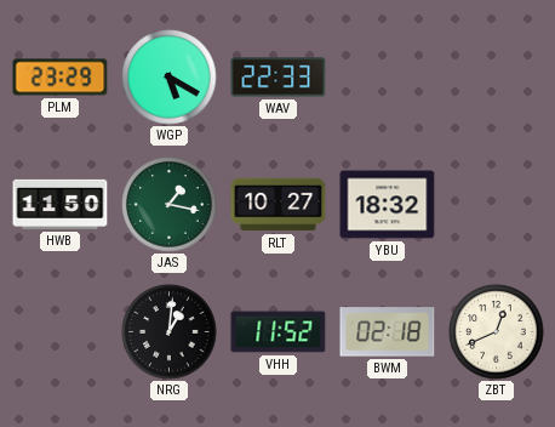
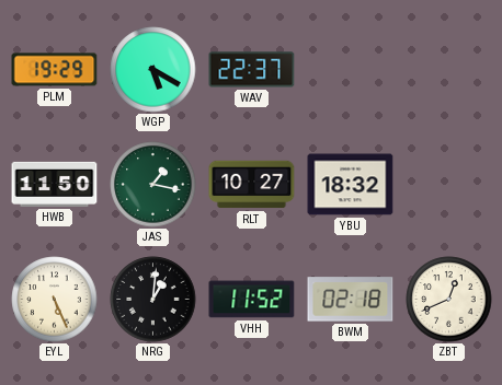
PLM: 23:29 -> 19:29 (55, 70)
WAV: 22:33 -> 22:37 (252, 70)
EYL: none -> 5:26 (55, 300)
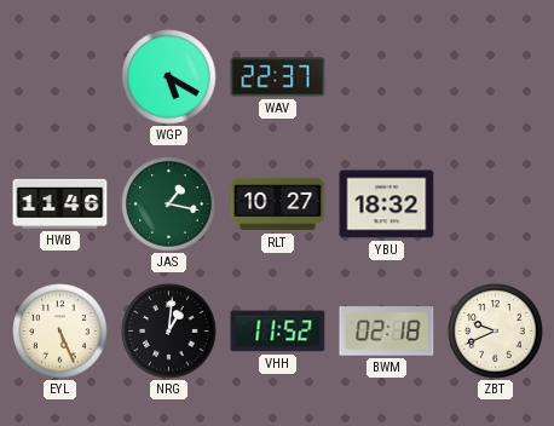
PLM: 19:29 -> none (55, 70)
HWB: 11:50 -> 11:46 (60, 203)
ZBT: 12:41 -> 9:41 (496, 332)
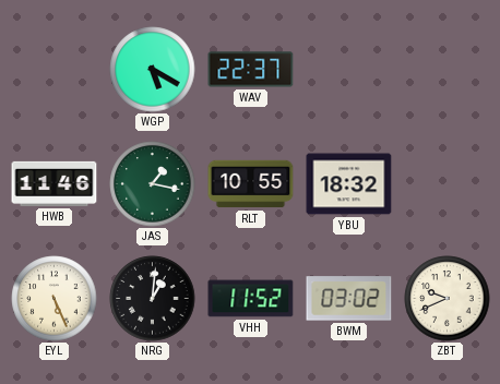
RLT: 10:27 -> 10:55 (251, 184)
BWM: 02:18 -> 03:02 (349, 299)
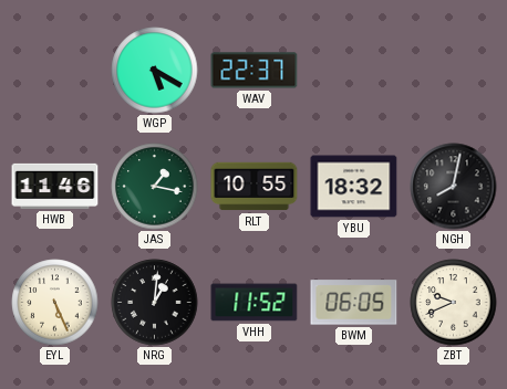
NGH: none -> 8:02 (454, 187)
BWM: 03:02 -> 06:05 (354, 303)
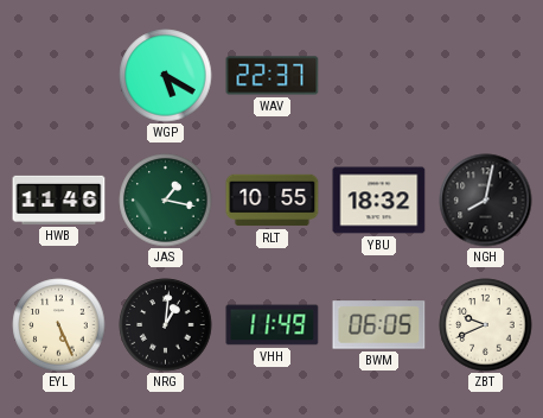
VHH: 11:52 -> 11:49 (273, 325)
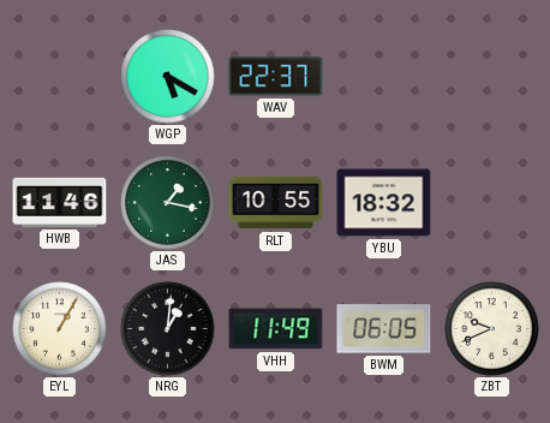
NGH: 8:02 -> none (486, 201)
EYL: 5:26 -> 1:05 (60, 329)
